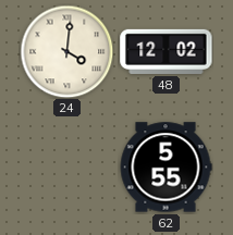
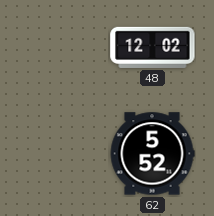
24: 4:01 -> none (66, 51)
62: 5:55 -> 5:52 (152, 154)
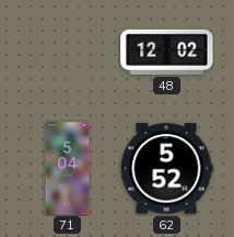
71: none -> 5:04 (68, 169)
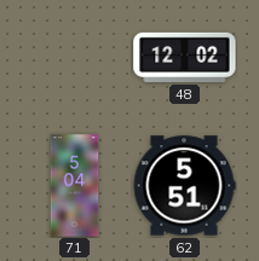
62: 5:52 -> 5:51 (184, 186)
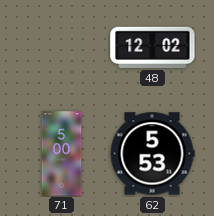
71: 5:04 -> 5:00 (62, 154)
62: 5:51 -> 5:53 (152, 154)
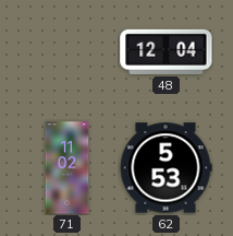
48: 12:02 -> 12:04 (167, 51)
71: 5:00 -> 11:02 (68, 168)
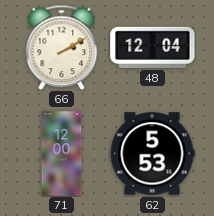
66: none -> 2:10 (62, 47)
71: 11:02 -> 12:00 (62, 154)
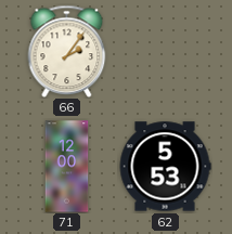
66: 2:10 -> 2:06 (67, 51)
48: 12:04 -> none (153, 47)
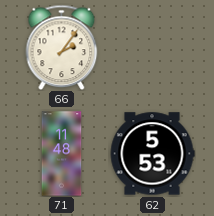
71: 12:00 -> 11:48 (62, 154)
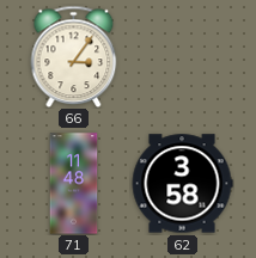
66: 2:06 -> 3:06 (74, 56)
62: 5:53 -> 3:58 (182, 184)
